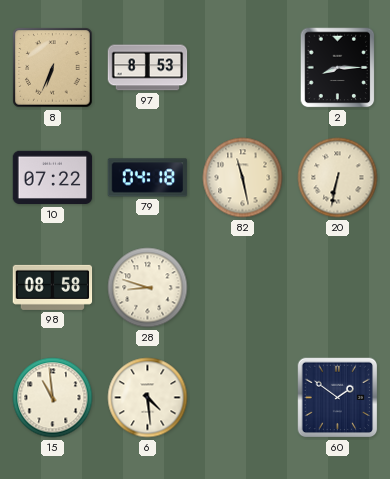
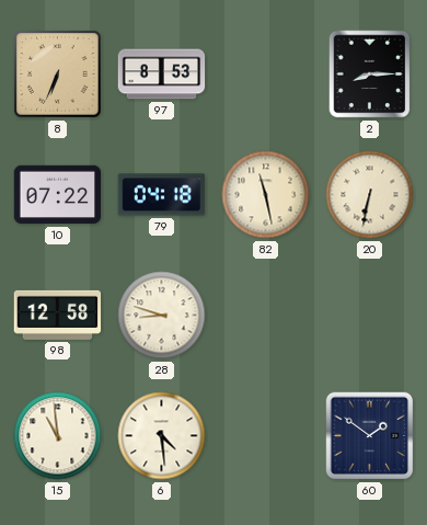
98: 08:58 -> 12:58 (58, 315)
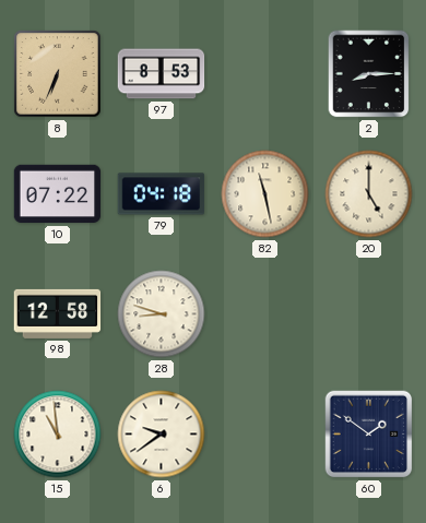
20: 6:32 -> 5:00 (369, 194)
6: 4:29 -> 9:39 (162, 435)
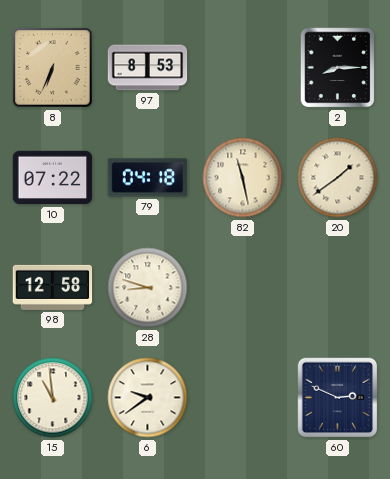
20: 5:00 -> 1:39 (338, 178)
60: 1:51 -> 2:49 (338, 398)
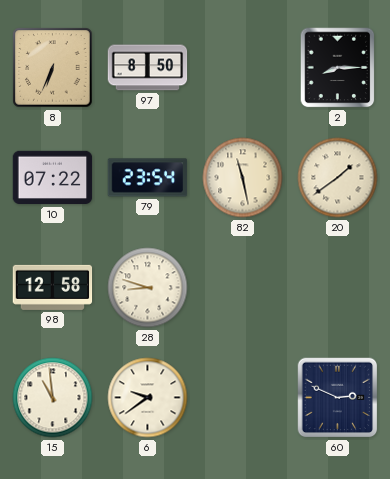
97: 8:53 -> 8:50 (148, 68)
79: 04:18 -> 23:54 (148, 178)
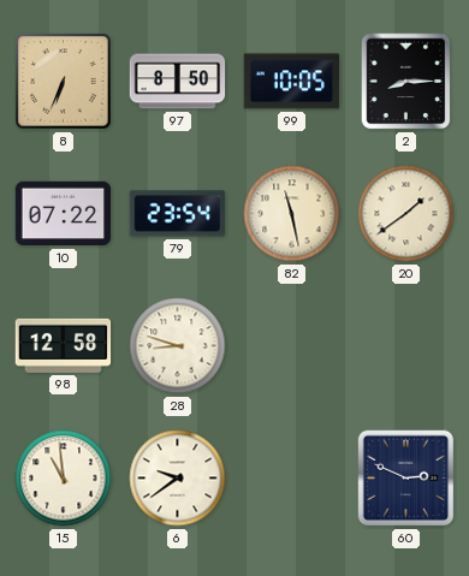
99: none -> 10:05 (292, 82)
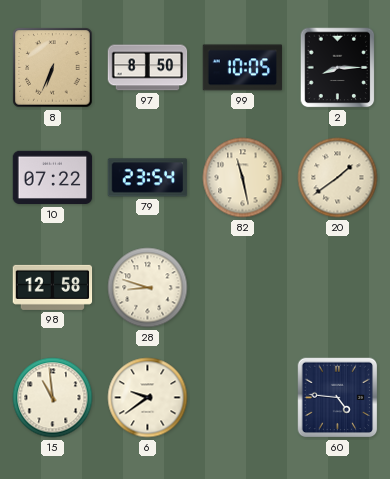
60: 2:49 -> 4:46 (338, 398)
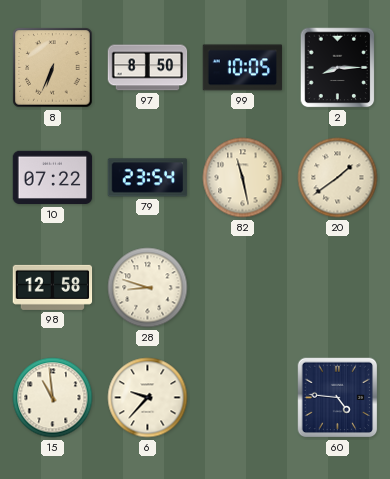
6: 9:39 -> 9:37 (148, 398)
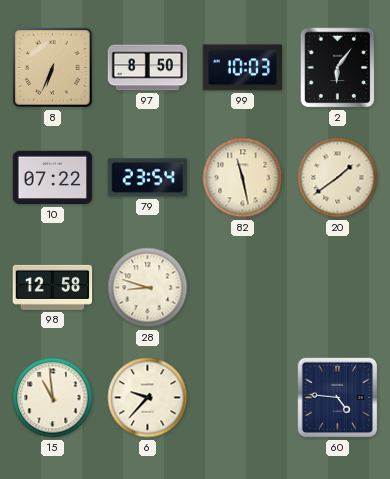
99: 10:05 -> 10:03 (243, 68)
2: 8:15 -> 6:06 (338, 68)
